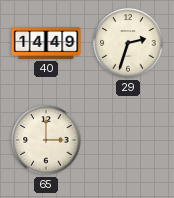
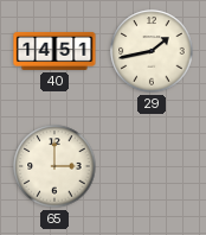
40: 14:49 -> 14:51 (54, 51)
29: 2:33 -> 1:43 (152, 51)
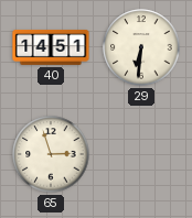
29: 1:43 -> 6:31 (141, 47)
65: 3:00 -> 2:57 (51, 154)
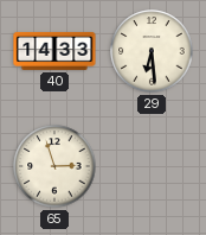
40: 14:51 -> 14:33 (54, 51)
29: 6:31 -> 6:29 (152, 51)
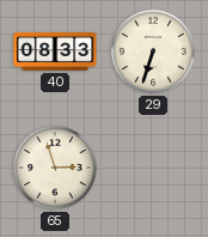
40: 14:33 -> 08:33 (55, 51)
29: 6:29 -> 6:33 (153, 51)
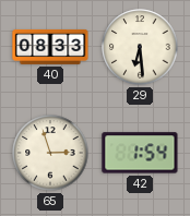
29: 6:33 -> 6:29 (140, 47)
42: none -> 1:54 (140, 153)
